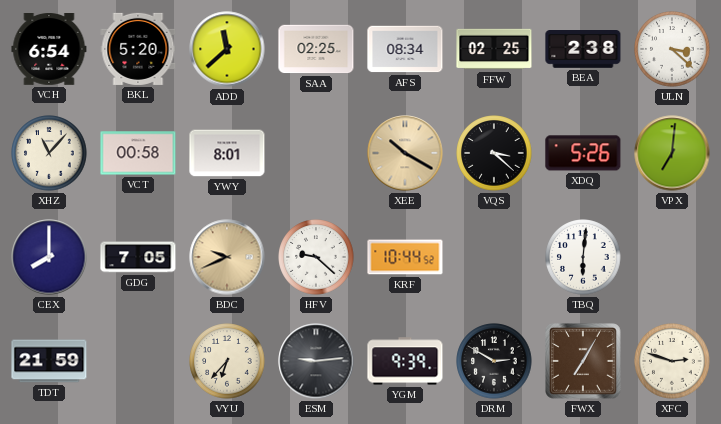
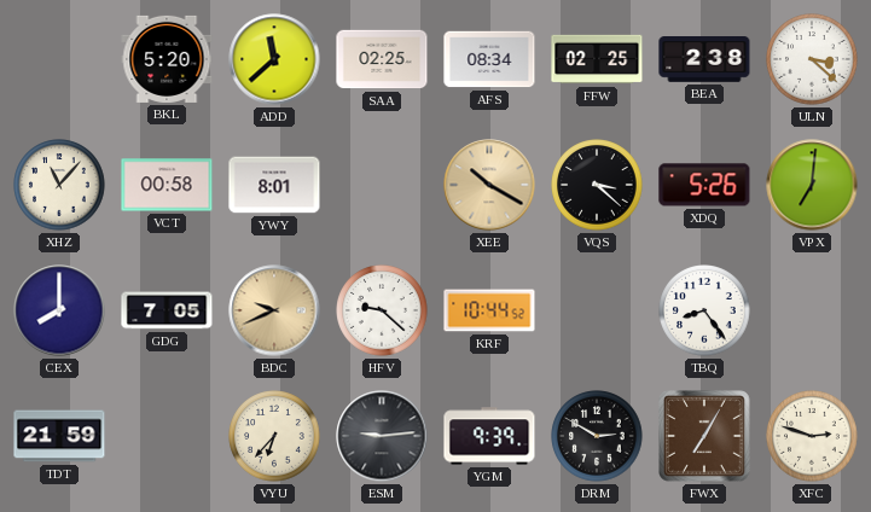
VCH: 6:54 -> none (49, 50)
TBQ: 6:01 -> 8:24 (704, 310)
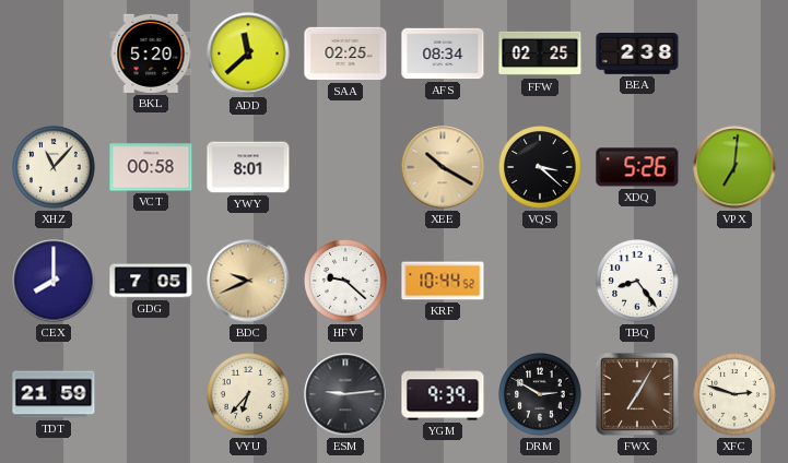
ULN: 3:22 -> none (812, 59)
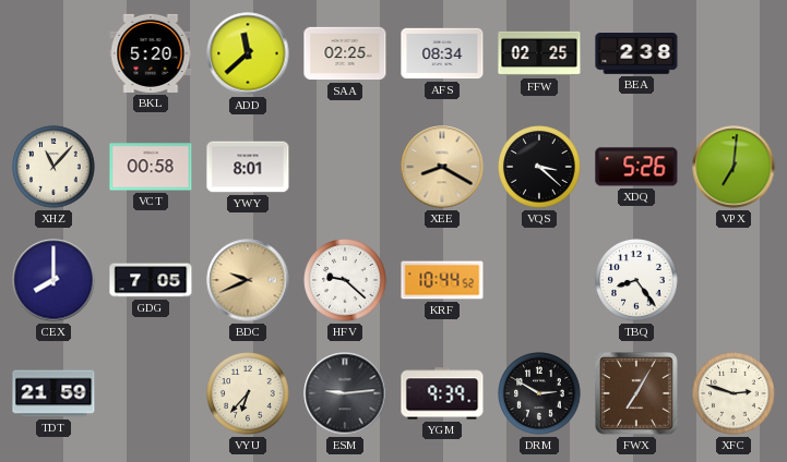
XEE: 10:20 -> 8:20 (442, 167)
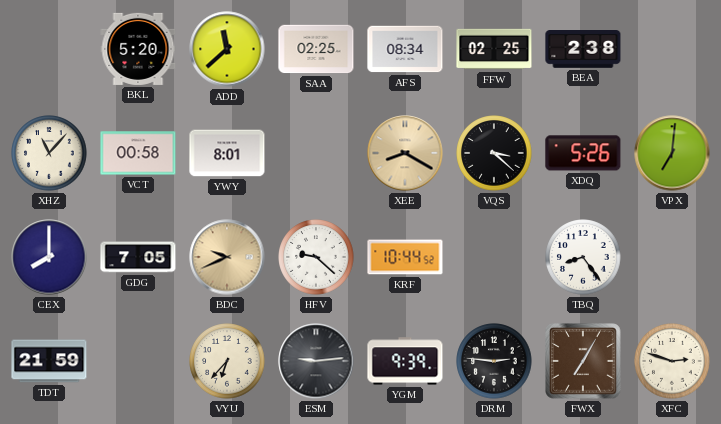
DRM: 2:50 -> 2:46 (494, 361)
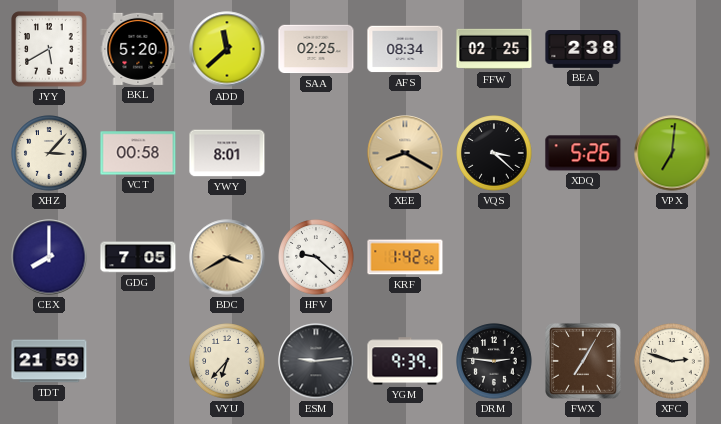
JYY: none -> 5:40 (49, 49)
XHZ: 11:07 -> 3:07 (49, 153)
BDC: 9:41 -> 3:40 (227, 257)
KRF: 10:44 -> 1:42 (405, 257)
TBQ: 8:24 -> none (583, 257)
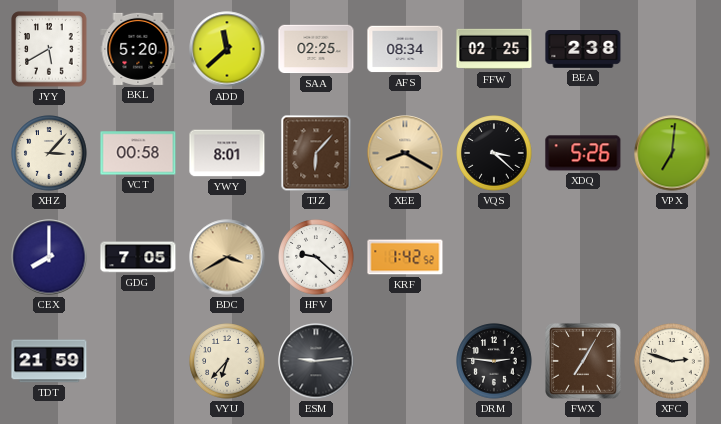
TJZ: none -> 6:07 (316, 153)
YGM: 9:39 -> none (405, 361)
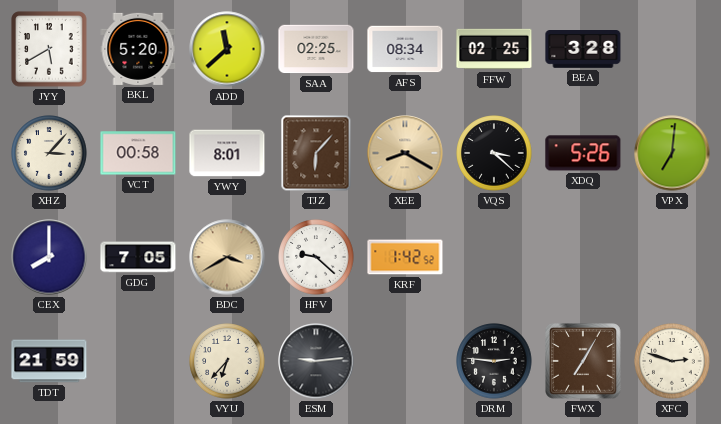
BEA: 2:38 -> 3:28 (583, 50)
